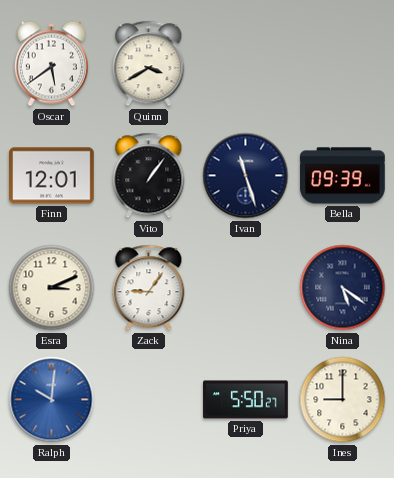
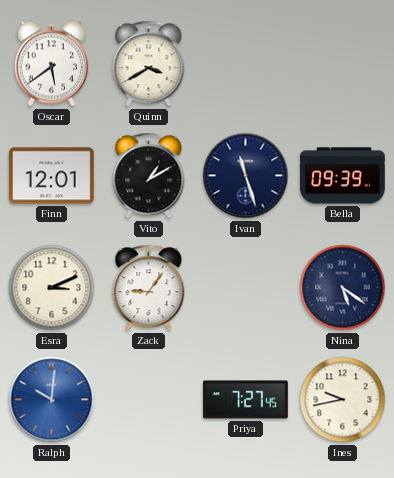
Vito: 1:06 -> 1:10 (149, 176)
Priya: 5:50 -> 7:27 (246, 400)
Ines: 9:00 -> 9:43 (343, 400)
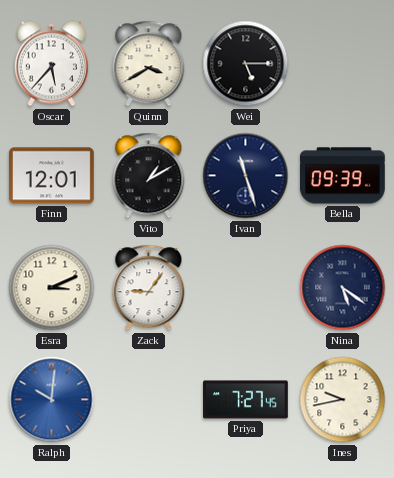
Oscar: 5:39 -> 5:37 (51, 64)
Wei: none -> 5:15 (246, 64)
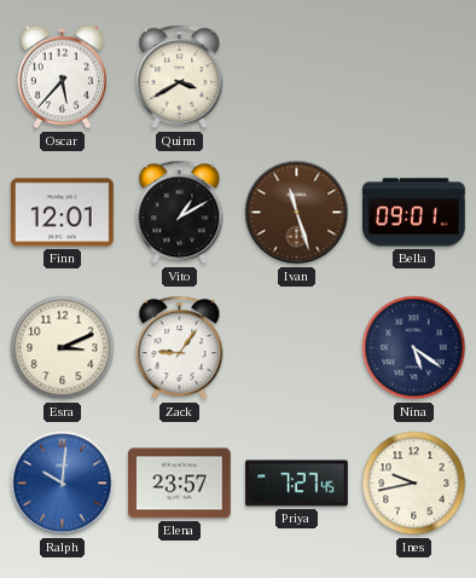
Wei: 5:15 -> none (246, 64)
Ivan dial: navy -> brown (297, 213)
Bella: 09:39 -> 09:01 (414, 213)
Elena: none -> 23:57 (180, 484)
